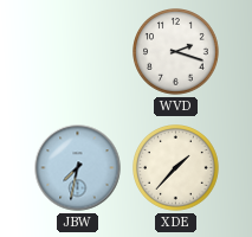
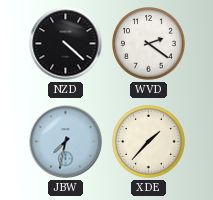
NZD: none -> 4:22 (66, 44)
WVD: 2:18 -> 2:21 (149, 44)
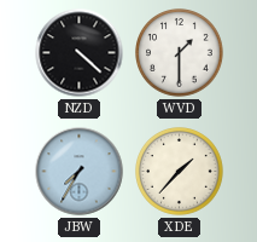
WVD: 2:21 -> 1:30 (180, 53)
JBW: 7:32 -> 7:35 (80, 172)
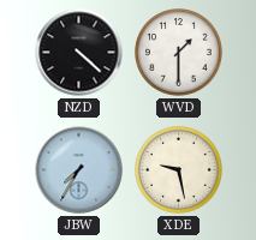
XDE: 1:37 -> 9:28 (179, 170)
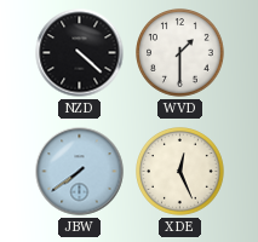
JBW: 7:35 -> 7:39 (80, 172)
XDE: 9:28 -> 12:26 (180, 172)
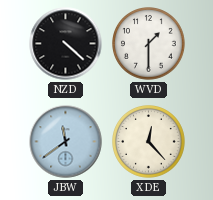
JBW: 7:39 -> 11:39 (66, 142)
XDE: 12:26 -> 12:23 (149, 142)
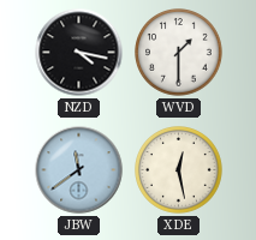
NZD: 4:22 -> 4:17 (79, 53)
XDE: 12:23 -> 12:28 (179, 170)
